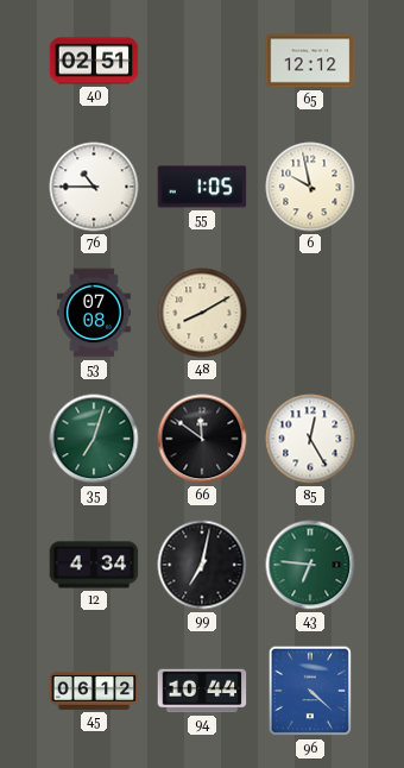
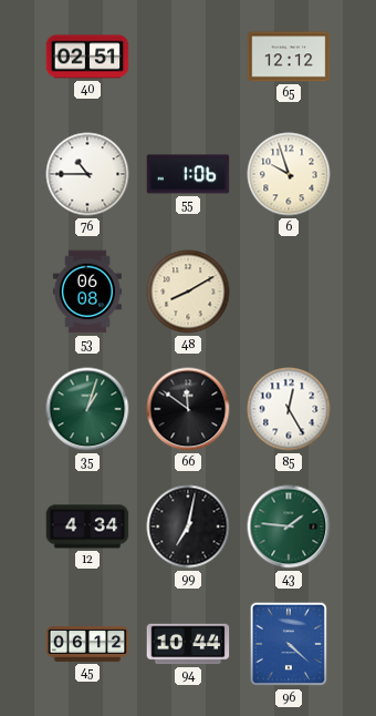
55: 1:05 -> 1:06 (188, 174)
6: 9:58 -> 9:57 (289, 174)
53: 07:08 -> 06:08 (87, 291)
35: 7:03 -> 1:03 (87, 409)
43: 6:46 -> 1:46 (289, 526)
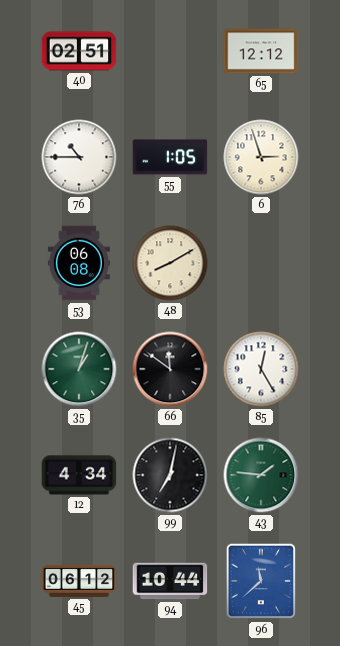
55: 1:06 -> 1:05 (170, 157)
6: 9:57 -> 2:57 (261, 157)
96: 4:22 -> 11:38 (261, 581)
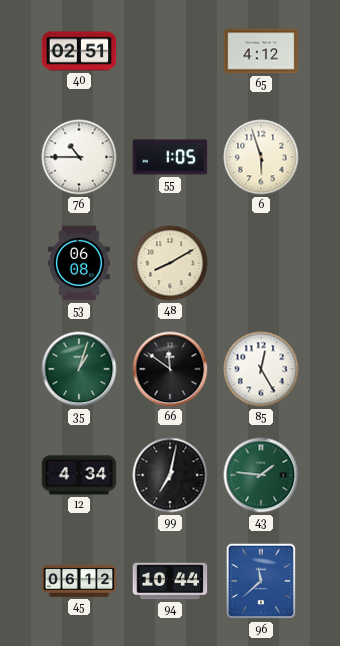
65: 12:12 -> 4:12 (261, 51)
6: 2:57 -> 5:57 (261, 157)
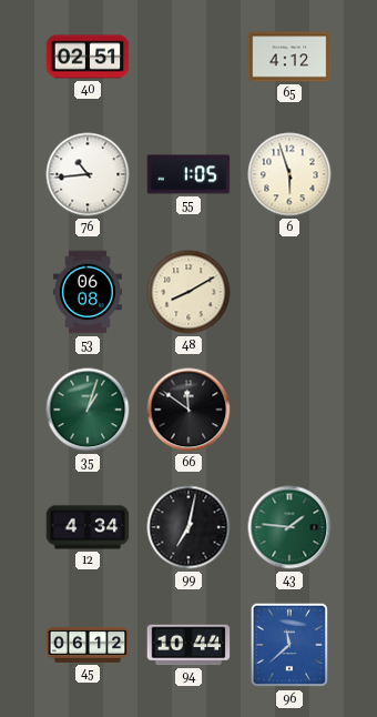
76: 10:45 -> 10:44 (88, 174)
85: 12:25 -> none (261, 369)
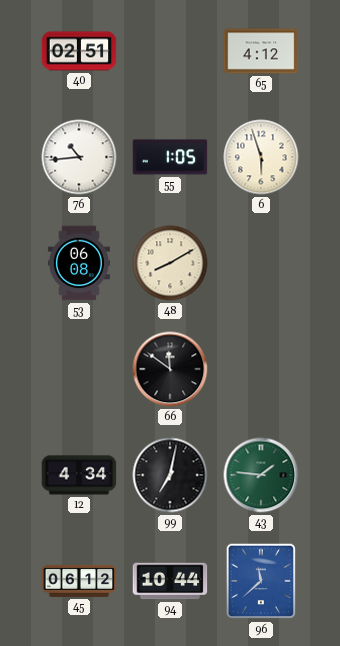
35: 1:03 -> none (88, 410)
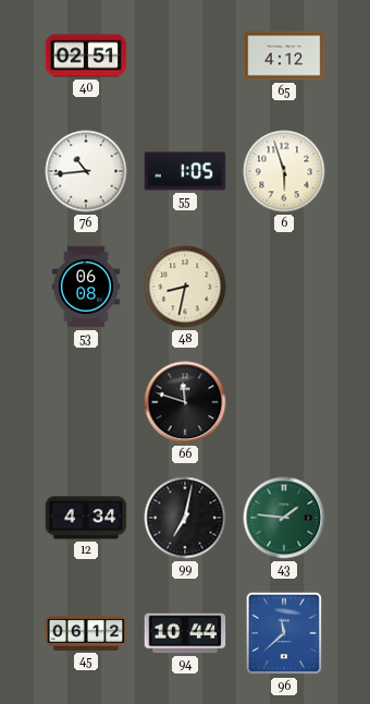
48: 8:10 -> 8:32 (185, 287)
66: 11:51 -> 11:48 (185, 402)
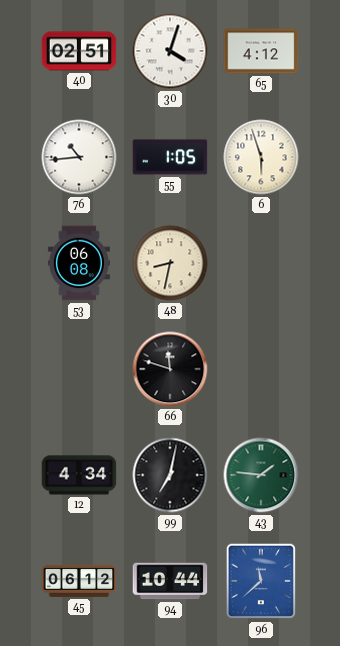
30: none -> 4:03 (170, 51)
